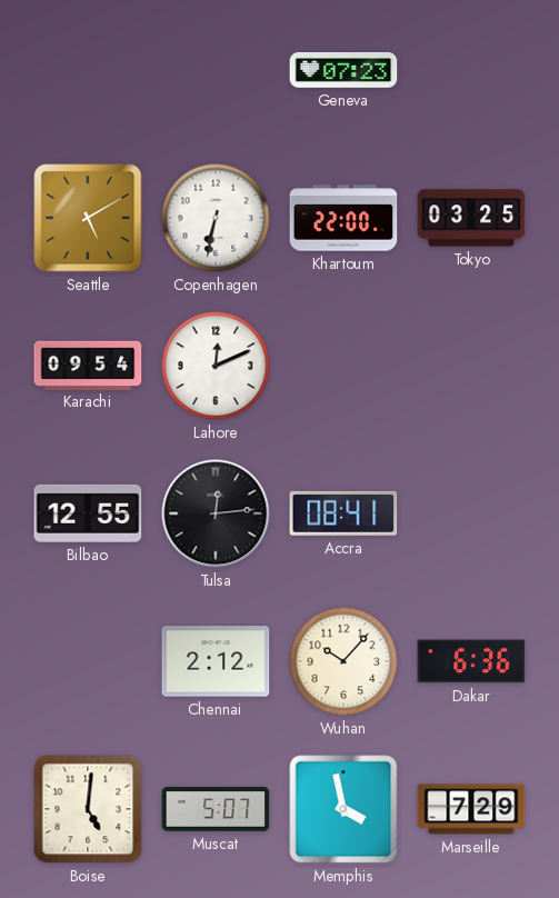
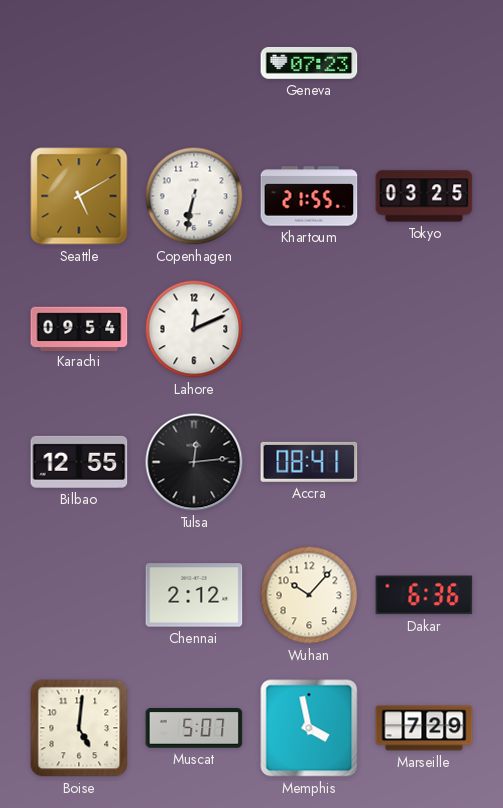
Khartoum: 22:00 -> 21:55 (309, 196)
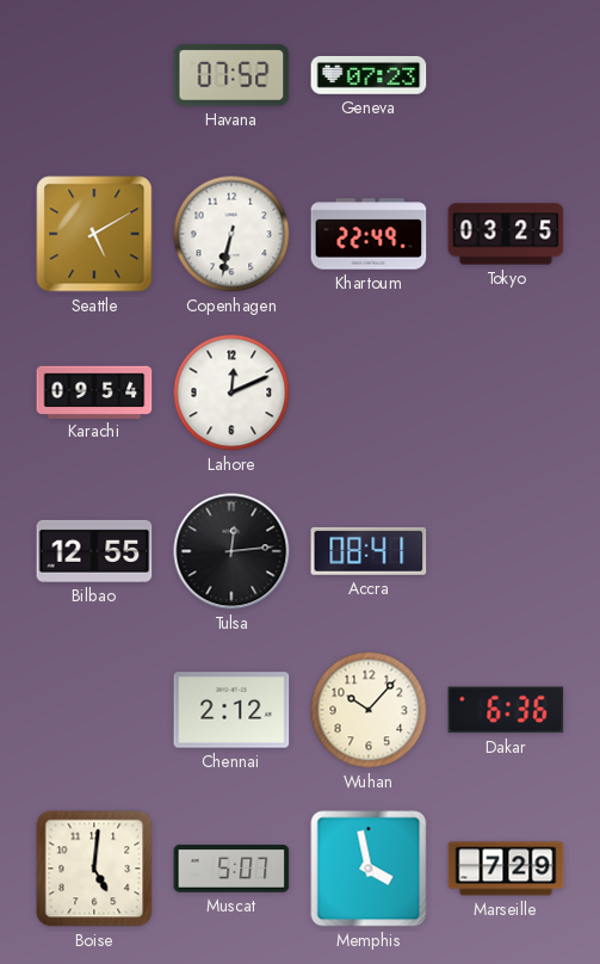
Havana: none -> 07:52 (231, 75)
Khartoum: 21:55 -> 22:49 (369, 234)
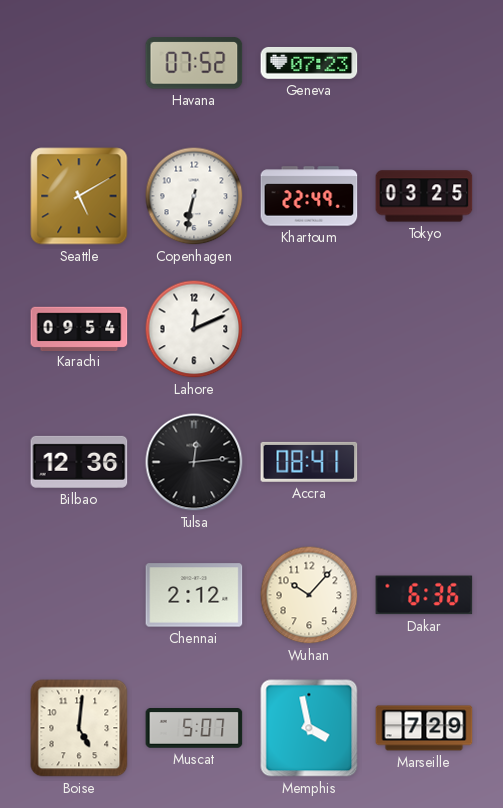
Bilbao: 12:55 -> 12:36 (79, 462)
